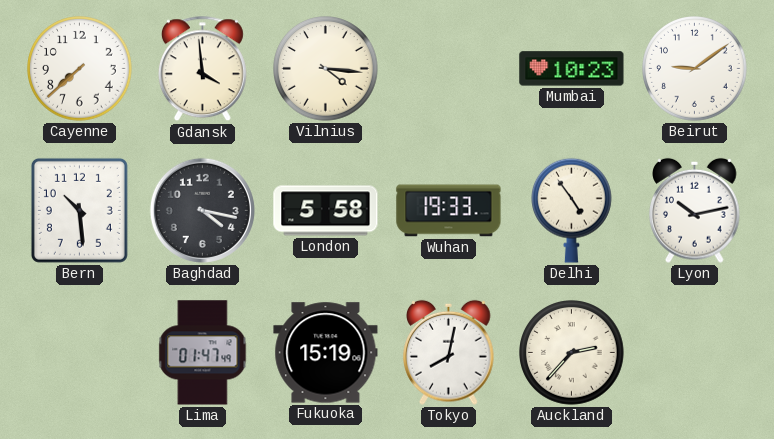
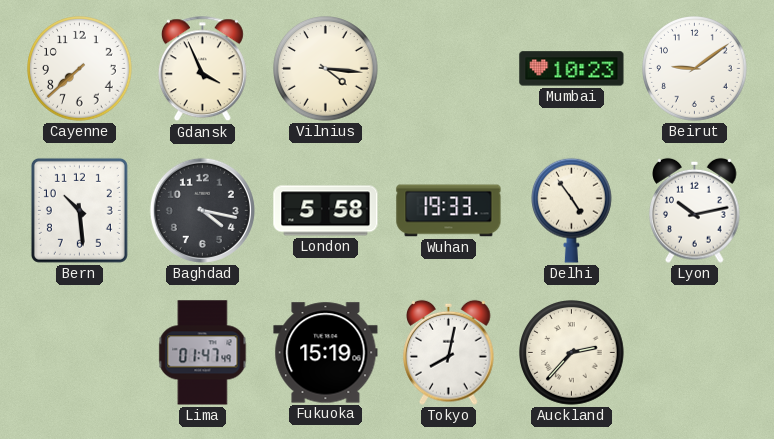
Gdansk: 3:59 -> 3:56 (202, 69)
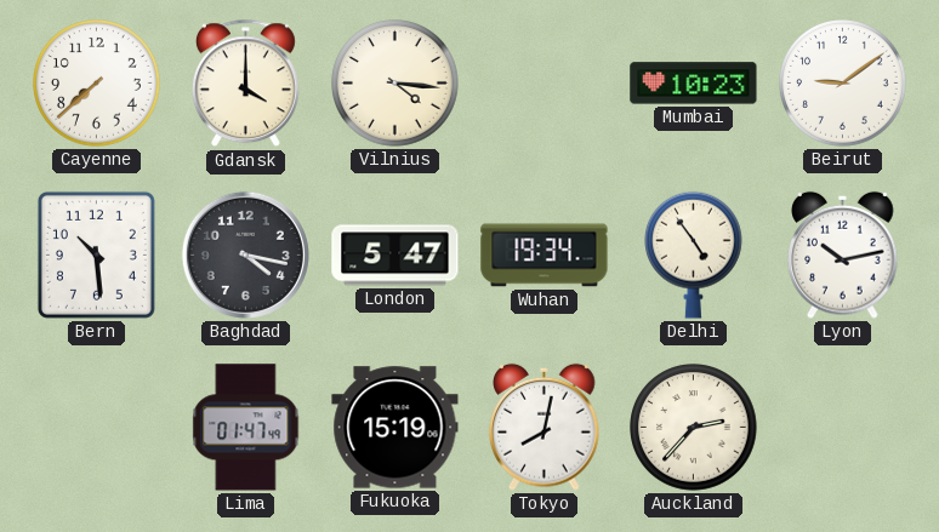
Gdansk: 3:56 -> 4:00 (245, 84)
London: 5:58 -> 5:47 (395, 256)
Wuhan: 19:33 -> 19:34 (545, 256)
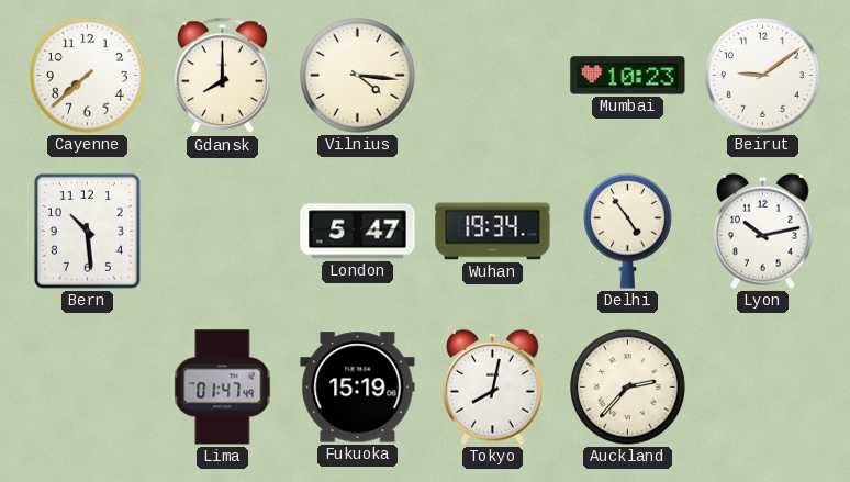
Gdansk: 4:00 -> 8:00 (222, 76)
Baghdad: 4:17 -> none (245, 254)
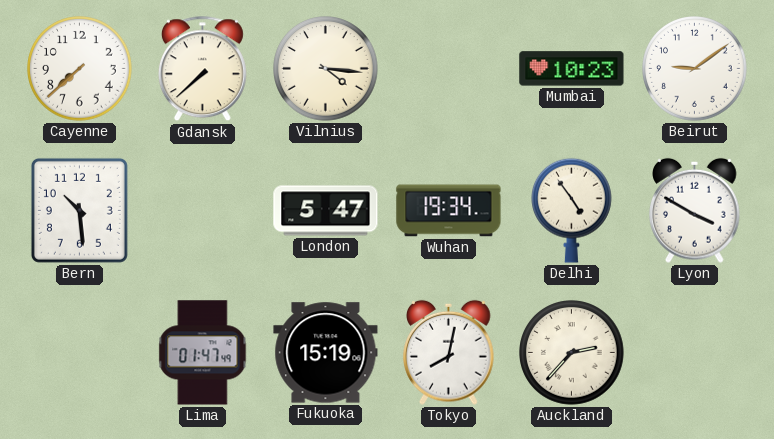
Gdansk: 8:00 -> 7:38 (202, 69)
Lyon: 10:13 -> 3:50 (695, 210)
